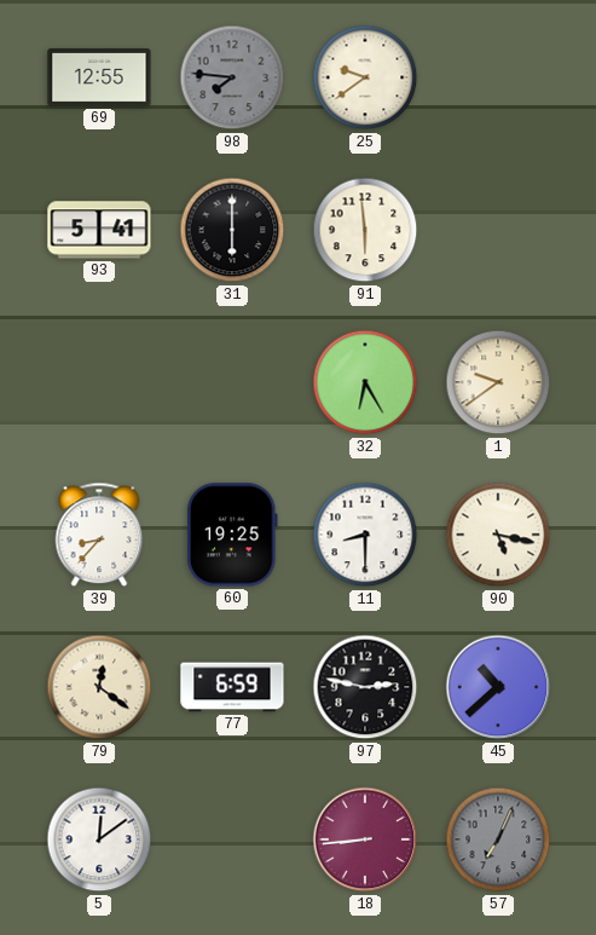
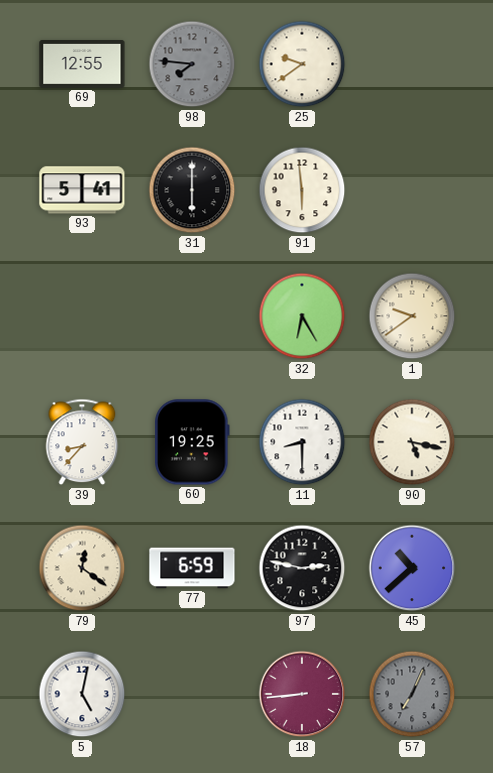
5: 12:09 -> 5:02 (82, 694)
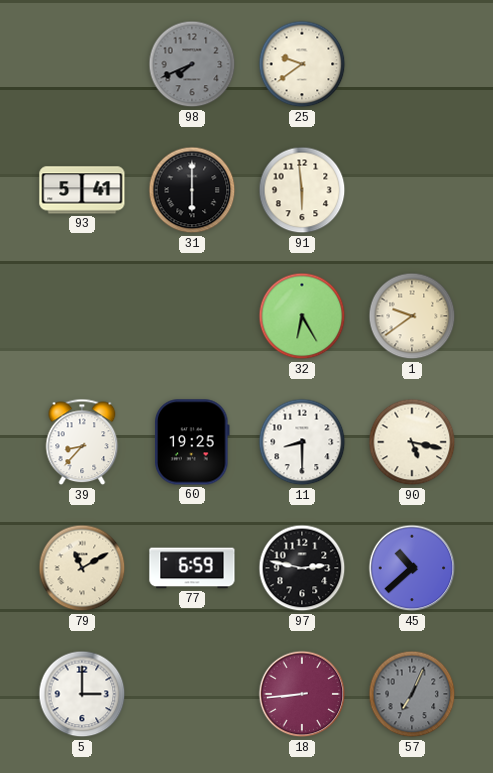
69: 12:55 -> none (82, 64)
98: 7:46 -> 7:41 (192, 64)
79: 12:21 -> 11:10 (82, 568)
5: 5:02 -> 3:00 (82, 694)
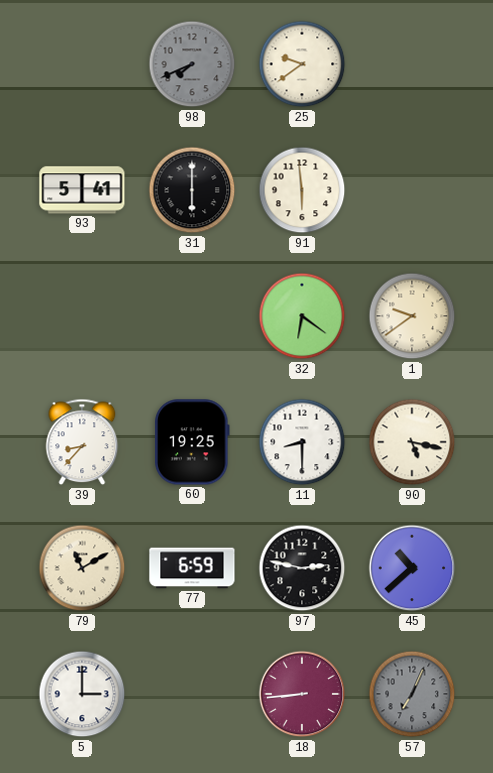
32: 6:25 -> 6:21 (302, 316)
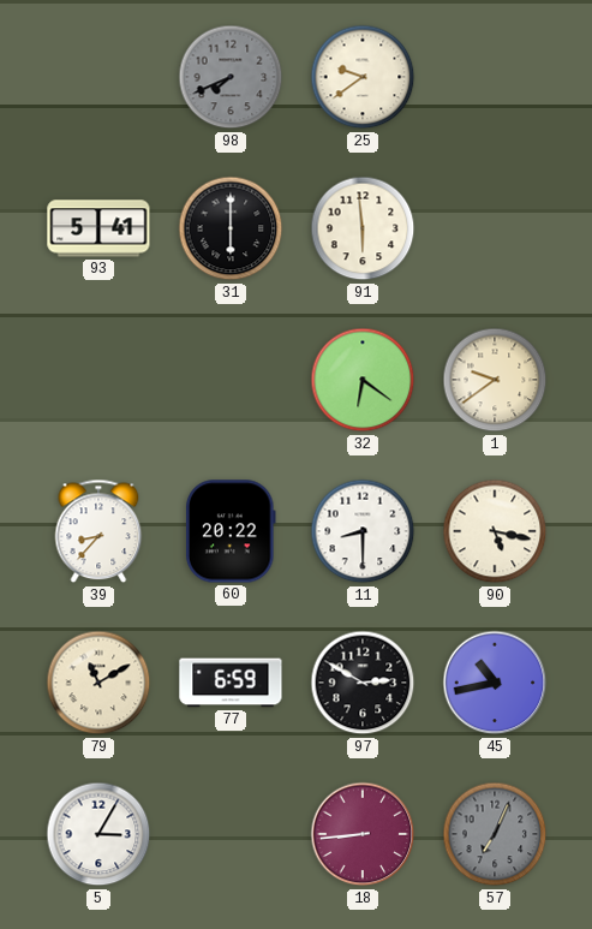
60: 19:25 -> 20:22 (231, 531)
97: 2:47 -> 2:50 (363, 683)
45: 10:38 -> 10:43 (495, 683)
5: 3:00 -> 3:05 (98, 834)
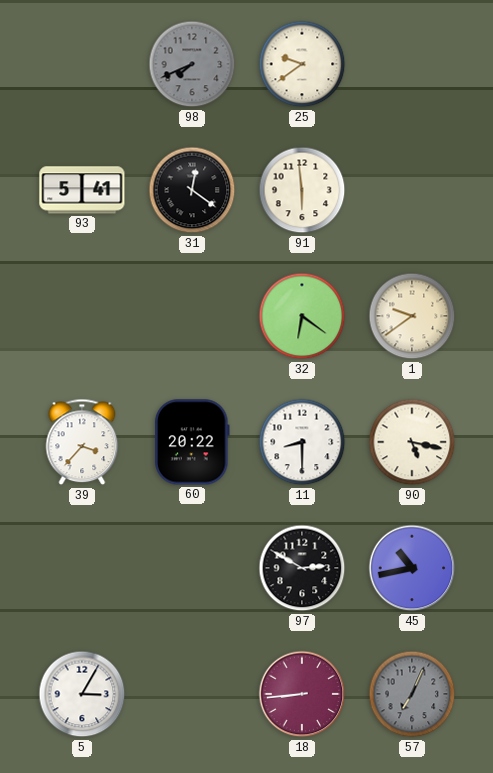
31: 6:00 -> 12:21 (192, 190)
39: 8:37 -> 3:37 (82, 442)
79: 11:10 -> none (98, 683)
77: 6:59 -> none (231, 683)
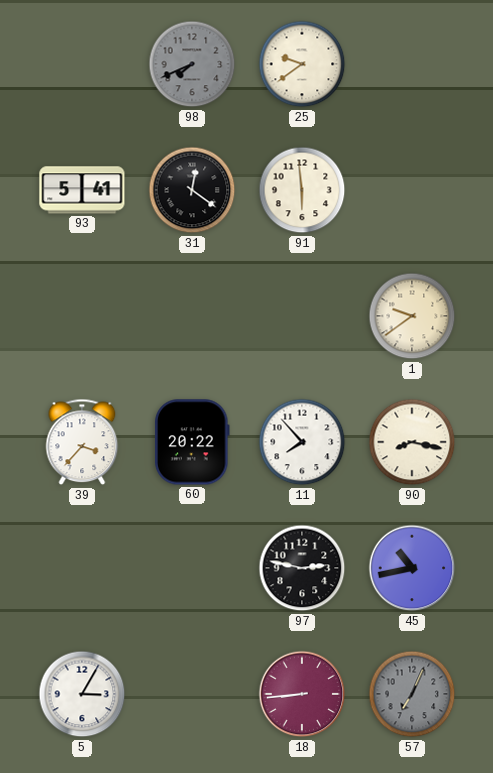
32: 6:21 -> none (302, 316)
11: 8:30 -> 7:53 (302, 442)
90: 5:17 -> 8:17 (412, 442)
97: 2:50 -> 2:47 (302, 568)
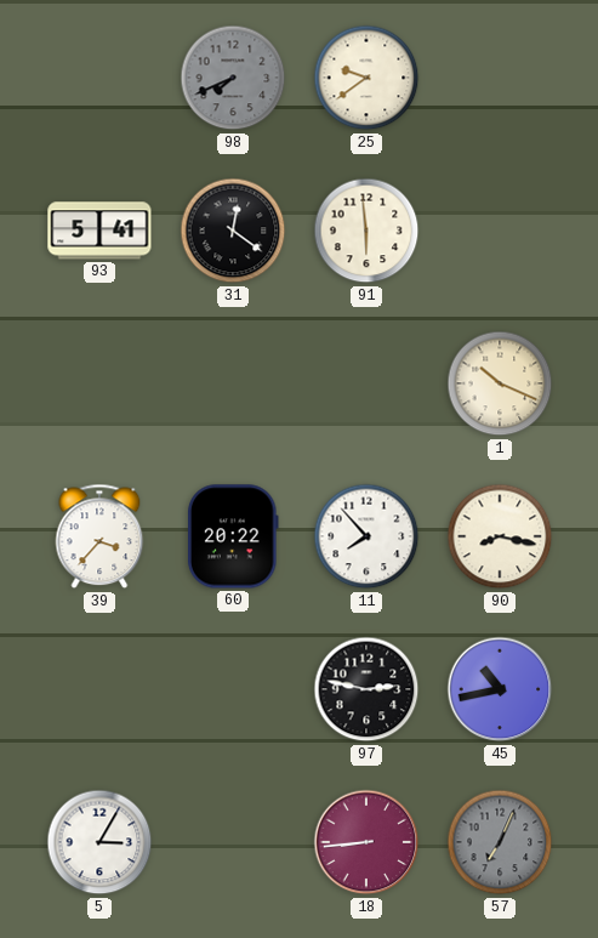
1: 9:39 -> 10:19 (500, 383)
